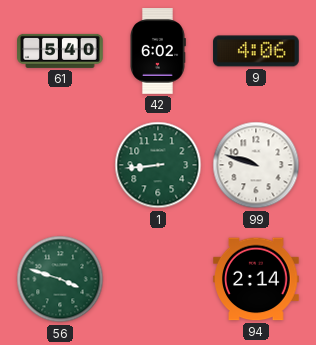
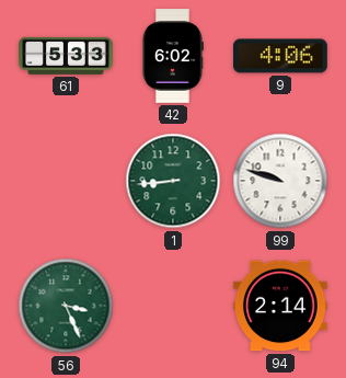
61: 5:40 -> 5:33 (66, 56)
56: 3:48 -> 3:26 (66, 306)
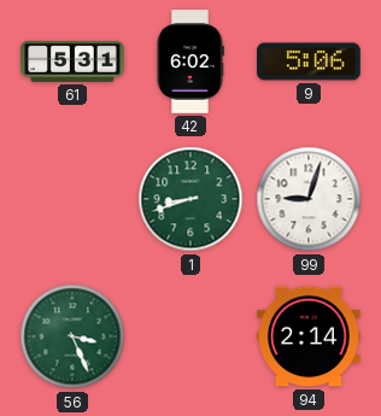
61: 5:33 -> 5:31 (72, 61)
9: 4:06 -> 5:06 (309, 61)
1: 8:44 -> 8:42 (190, 199)
99: 9:48 -> 9:03 (309, 199)
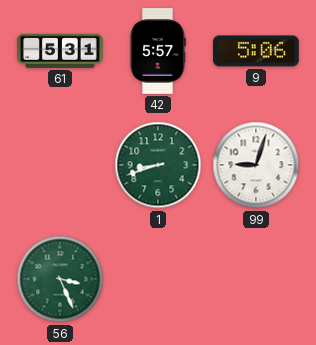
42: 6:02 -> 5:57 (158, 51)
94: 2:14 -> none (309, 336)
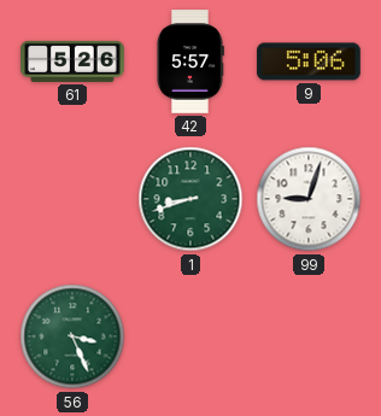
61: 5:31 -> 5:26 (72, 61)
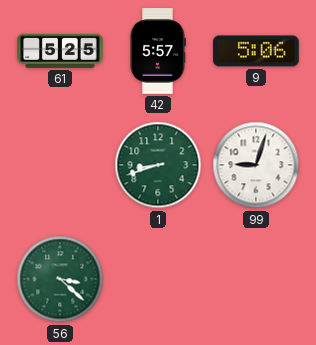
61: 5:26 -> 5:25 (60, 51)
56: 3:26 -> 3:22 (60, 279)
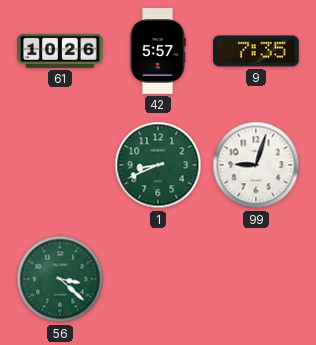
61: 5:25 -> 10:26 (60, 51)
9: 5:06 -> 7:35 (256, 51)
1: 8:42 -> 8:41 (158, 165)
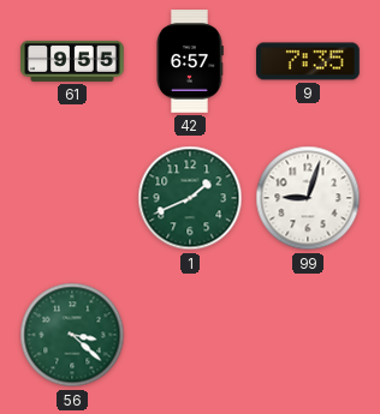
61: 10:26 -> 9:55 (72, 61)
42: 5:57 -> 6:57 (190, 61)
1: 8:41 -> 1:41 (190, 198)
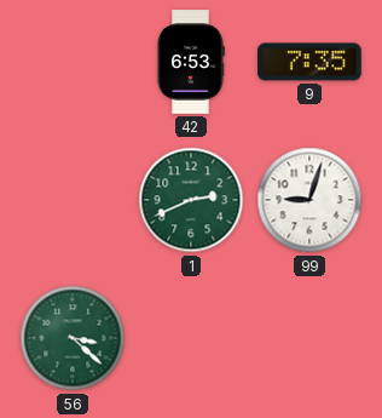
61: 9:55 -> none (72, 61)
42: 6:57 -> 6:53 (191, 62)
1: 1:41 -> 2:41 (191, 200)
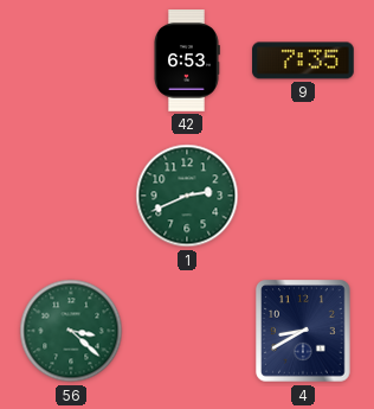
99: 9:03 -> none (309, 200)
4: none -> 8:40 (303, 331)
